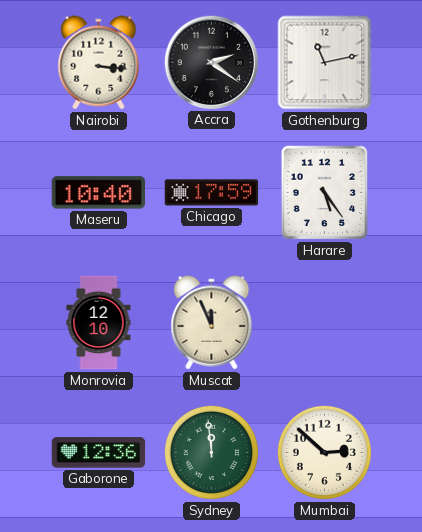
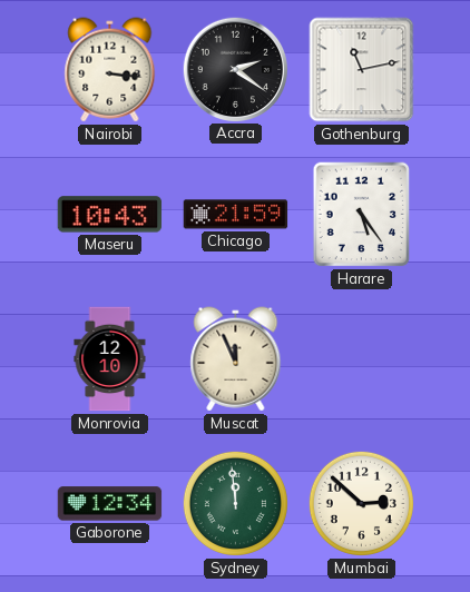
Maseru: 10:40 -> 10:43 (110, 215)
Chicago: 17:59 -> 21:59 (236, 215)
Gaborone: 12:36 -> 12:34 (110, 504)
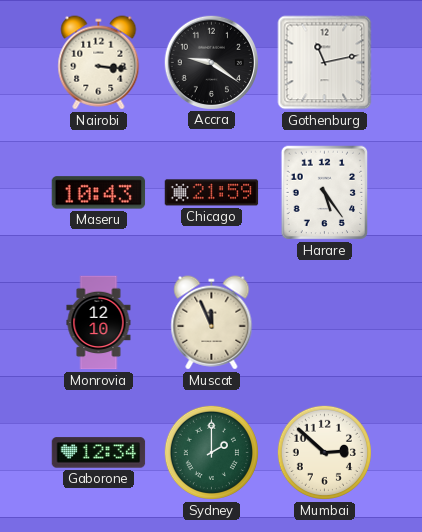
Accra: 2:21 -> 9:21 (211, 62)
Sydney: 11:59 -> 2:00 (211, 452)
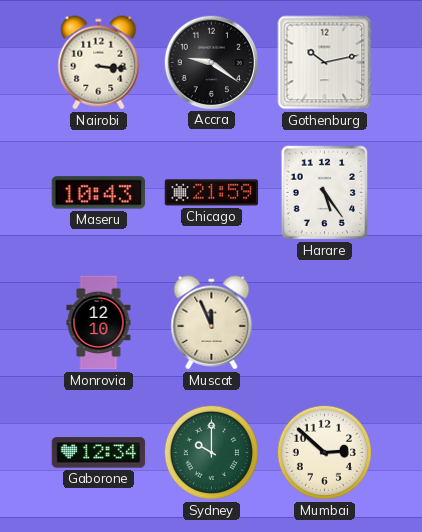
Gothenburg: 11:13 -> 10:13 (325, 63)
Sydney: 2:00 -> 10:00 (211, 452)
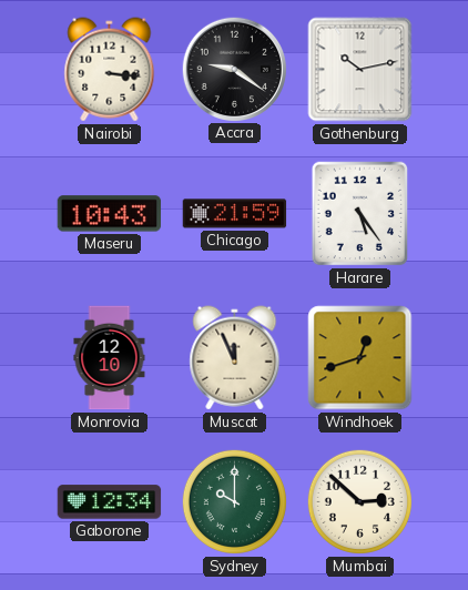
Windhoek: none -> 12:42 (360, 358)
